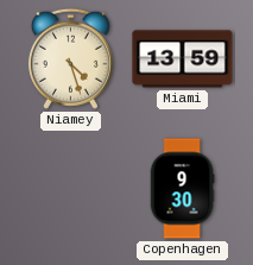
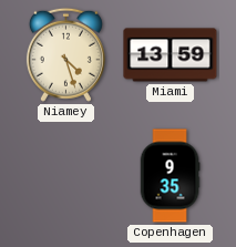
Copenhagen: 9:30 -> 9:35 (170, 176)
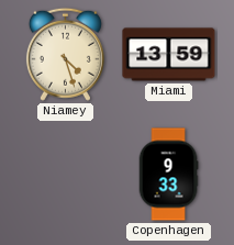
Copenhagen: 9:35 -> 9:33 (168, 175)
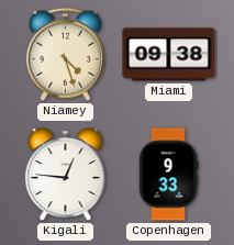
Miami: 13:59 -> 09:38 (169, 55)
Kigali: none -> 12:46 (66, 175)
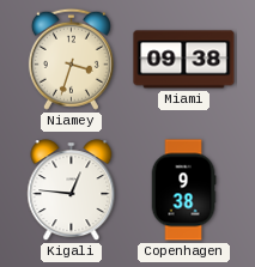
Niamey: 4:27 -> 3:33 (71, 59)
Copenhagen: 9:33 -> 9:38 (183, 190)
